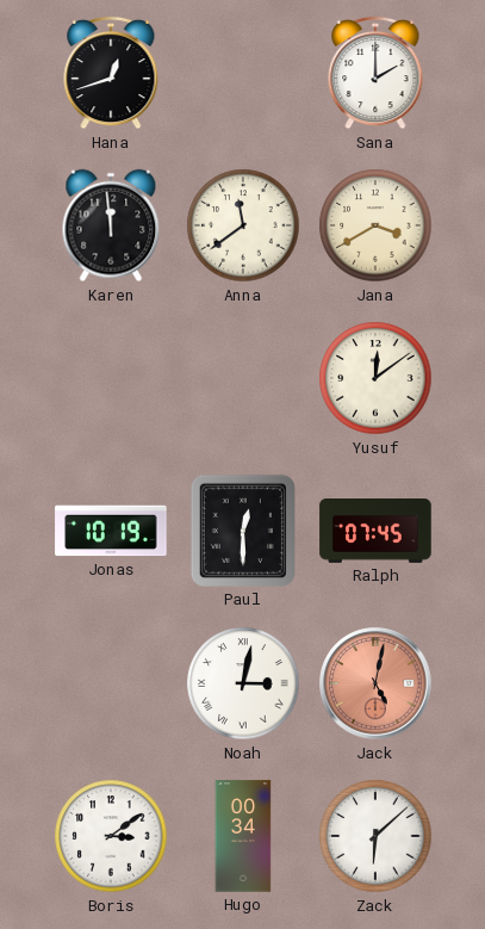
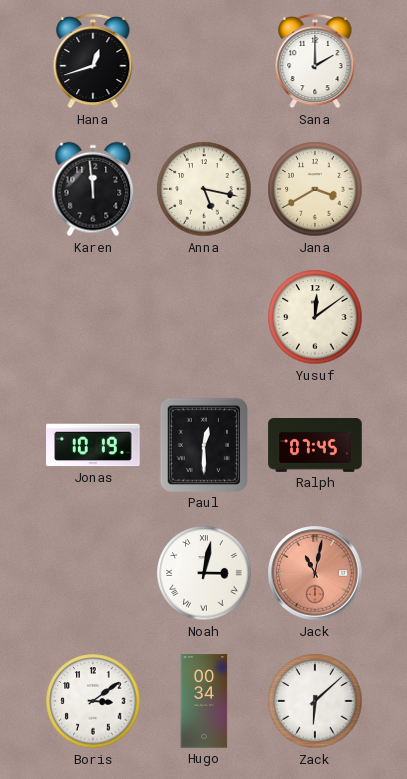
Anna: 11:39 -> 5:17 (204, 189)
Jack: 5:02 -> 11:02 (315, 573)
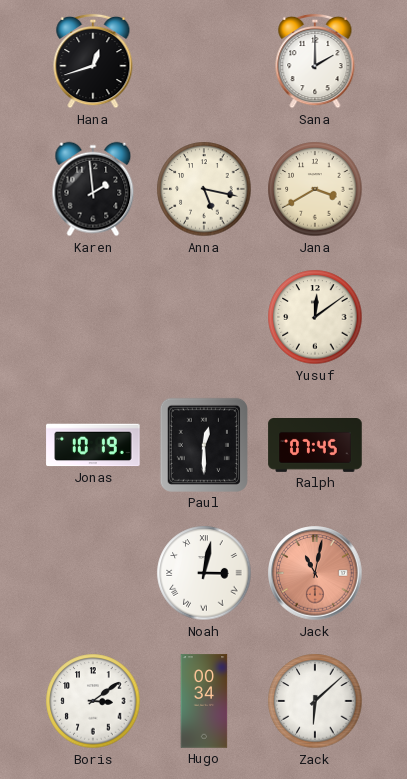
Karen: 11:59 -> 1:59 (93, 189)
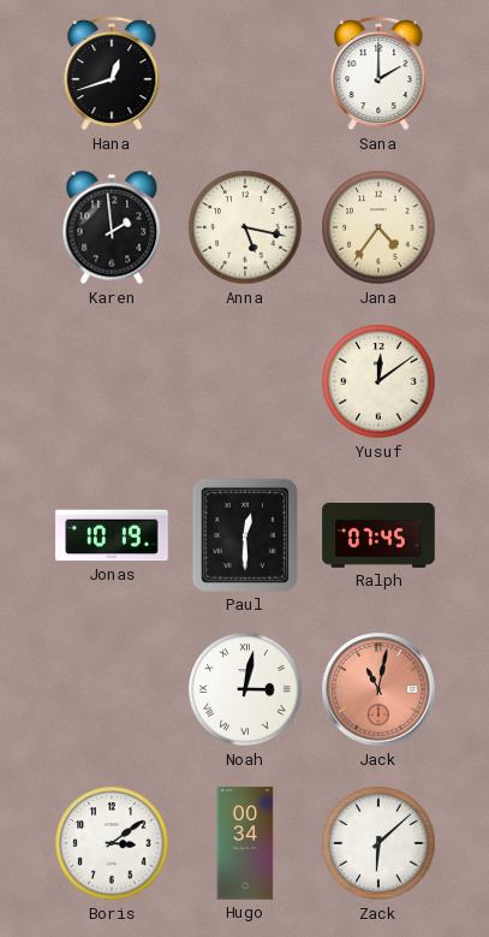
Jana: 3:40 -> 4:36 (378, 227)
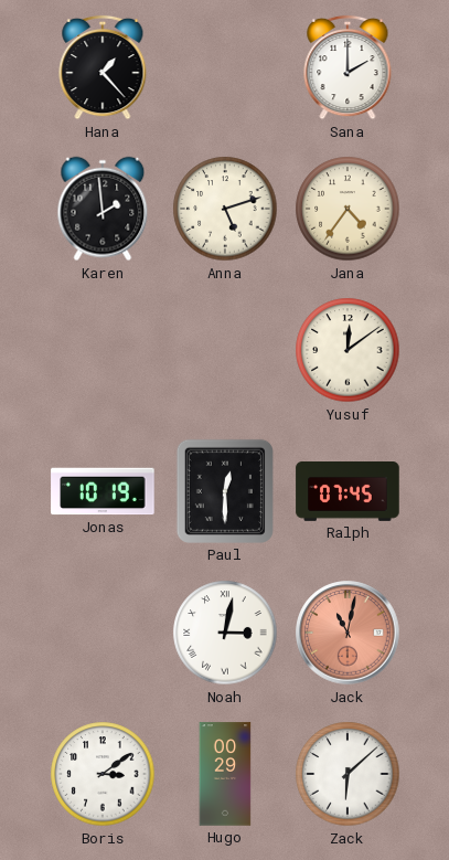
Hana: 12:42 -> 1:23 (103, 67)
Anna: 5:17 -> 5:12 (225, 209)
Hugo: 00:34 -> 00:29 (225, 774)
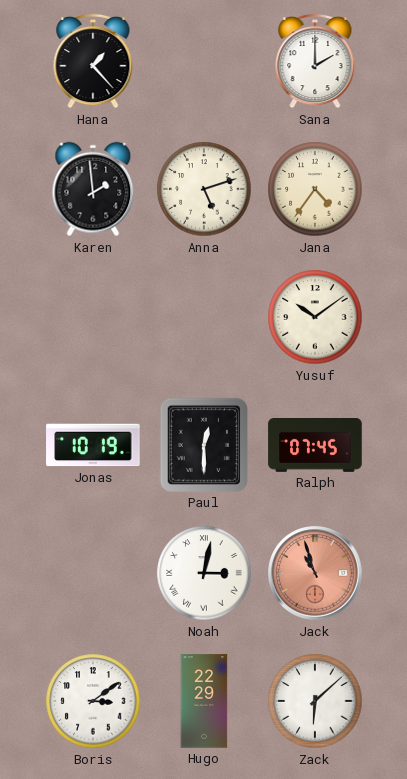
Yusuf: 12:09 -> 10:09 (315, 317)
Jack: 11:02 -> 10:57 (315, 573)
Hugo: 00:29 -> 22:29 (204, 701)
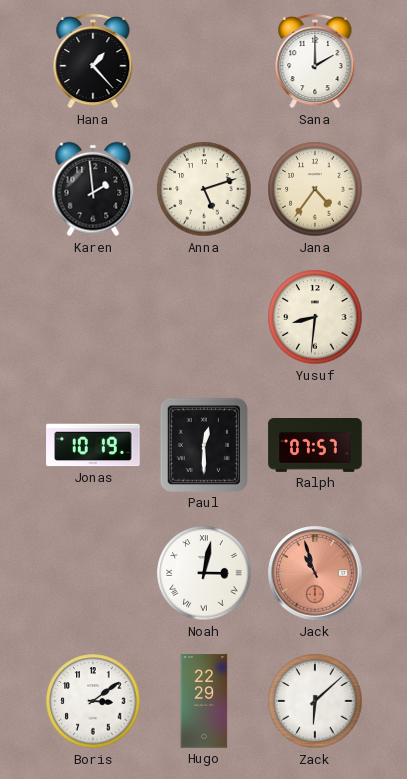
Yusuf: 10:09 -> 8:31 (315, 317)
Ralph: 07:45 -> 07:57 (315, 446)
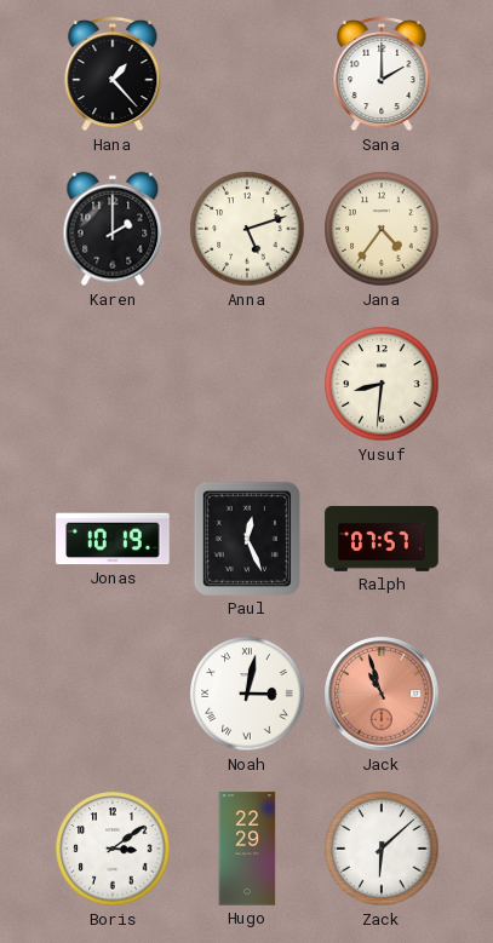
Karen: 1:59 -> 2:00 (113, 229)
Paul: 12:30 -> 12:26 (247, 539)
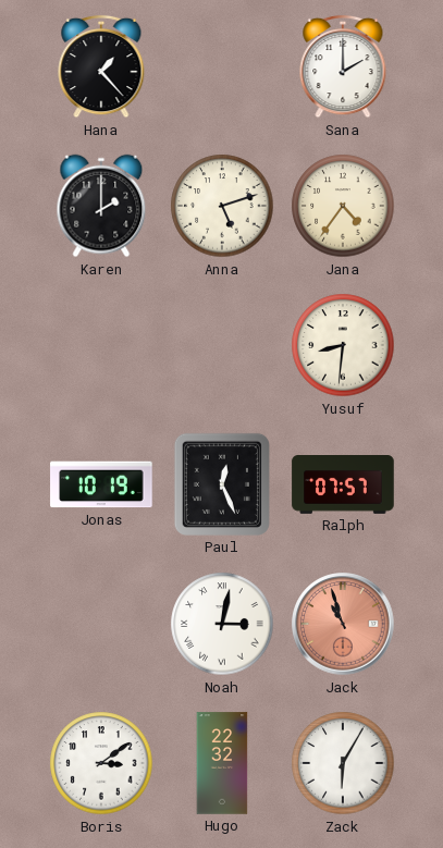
Hugo: 22:29 -> 22:32 (222, 763)
Zack: 6:08 -> 6:05 (343, 763)
